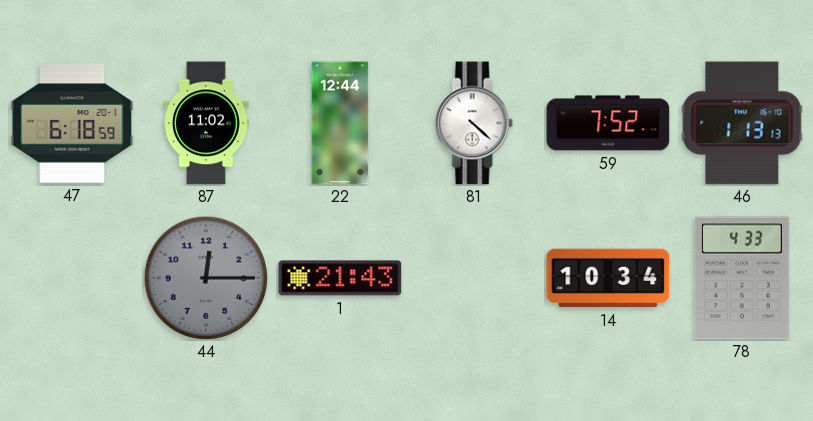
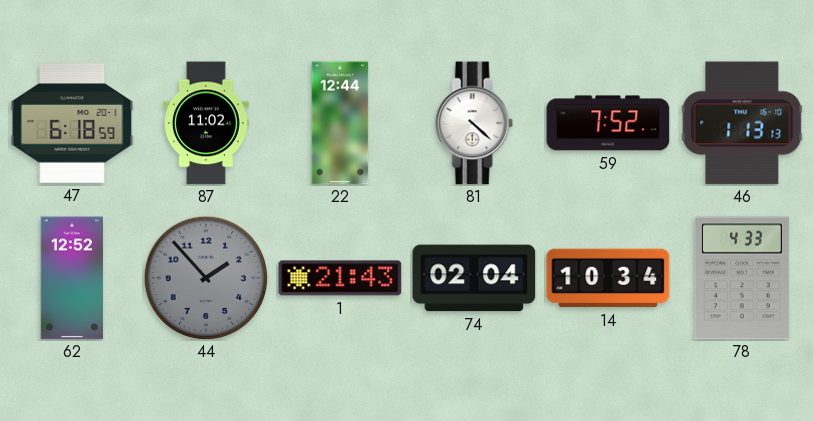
62: none -> 12:52 (72, 278)
44: 12:15 -> 1:53 (205, 277)
74: none -> 02:04 (474, 278)
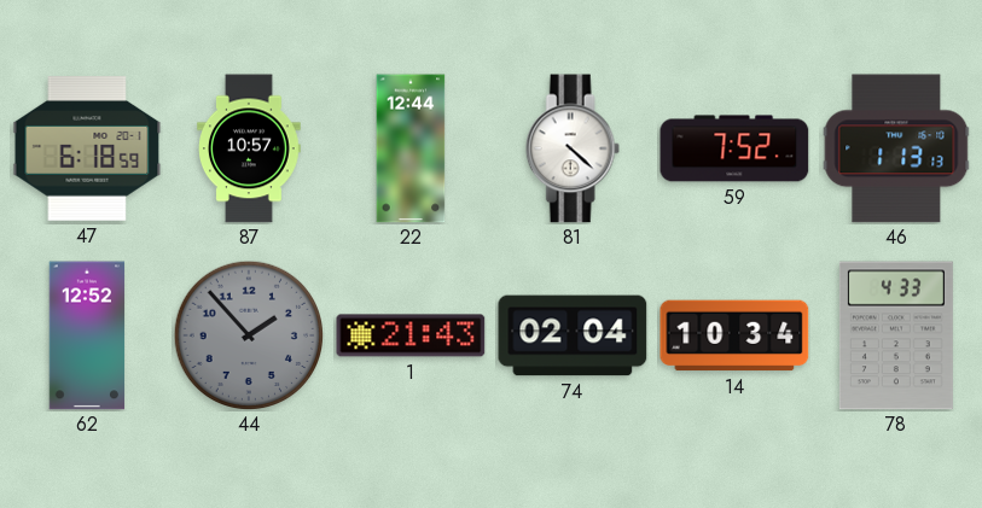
87: 11:02 -> 10:57 (250, 148)
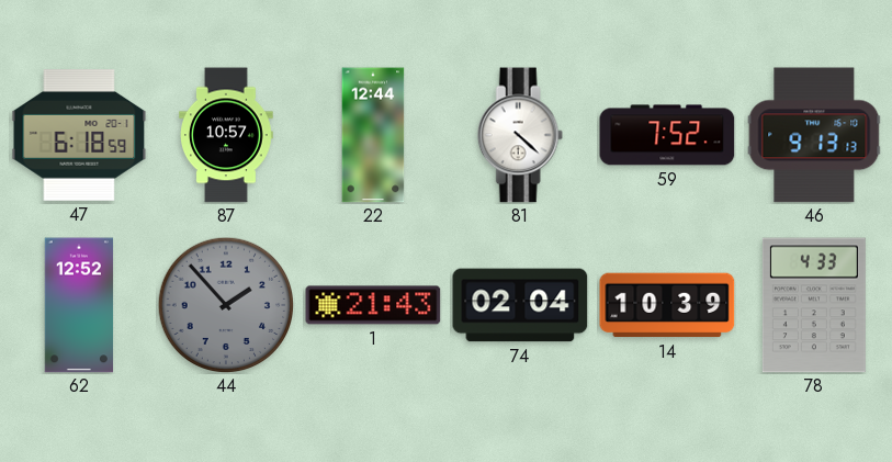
46: 1:13 -> 9:13 (814, 135)
14: 10:34 -> 10:39 (667, 305)
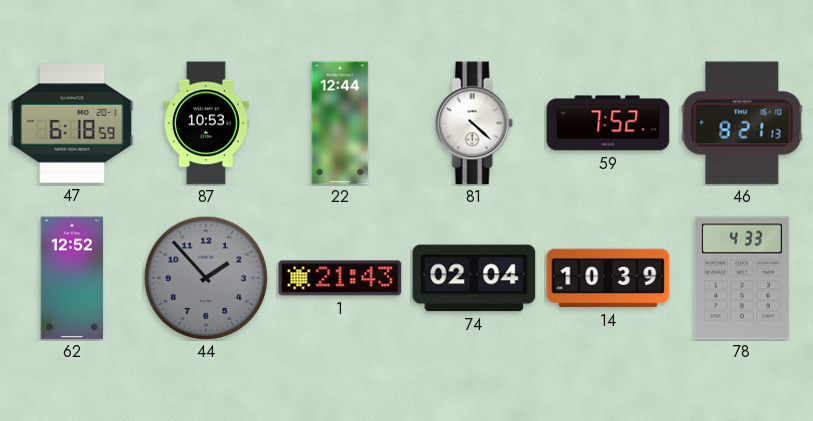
87: 10:57 -> 10:53 (207, 123)
46: 9:13 -> 8:21 (742, 123)
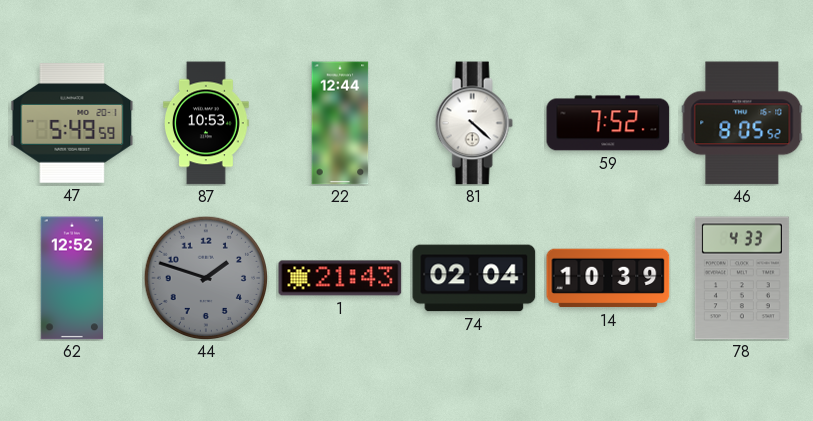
47: 6:18 -> 5:49 (72, 123)
46: 8:21 -> 8:05 (742, 123)
44: 1:53 -> 1:48 (205, 277)
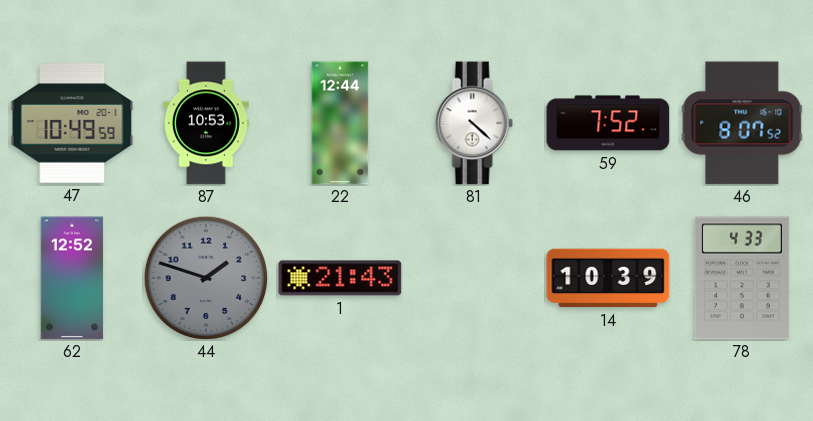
47: 5:49 -> 10:49 (72, 123)
46: 8:05 -> 8:07 (742, 123)
74: 02:04 -> none (474, 278)
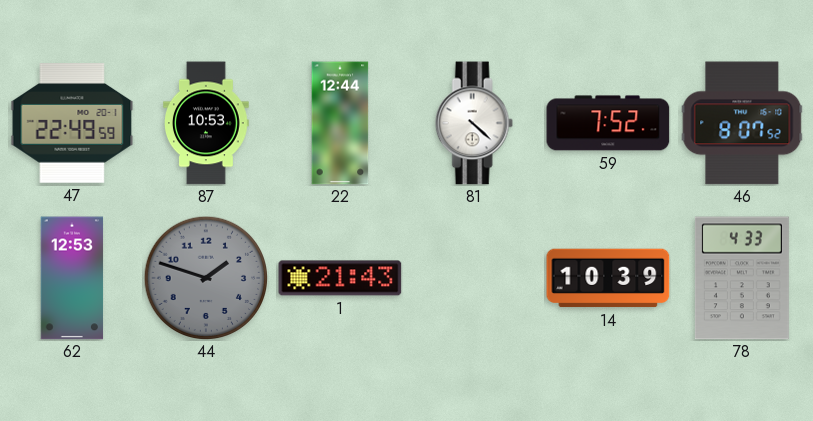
47: 10:49 -> 22:49 (72, 123)
62: 12:52 -> 12:53 (72, 278)
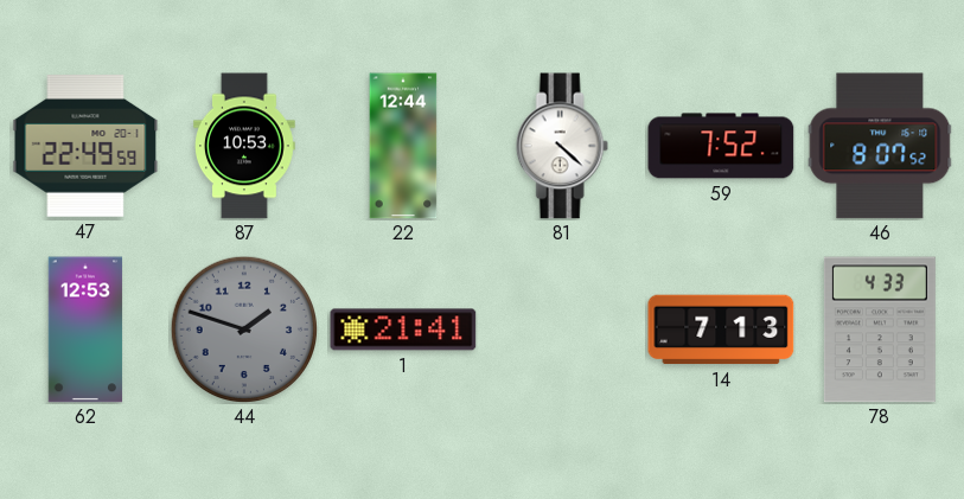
1: 21:43 -> 21:41 (403, 330)
14: 10:39 -> 7:13 (721, 330)
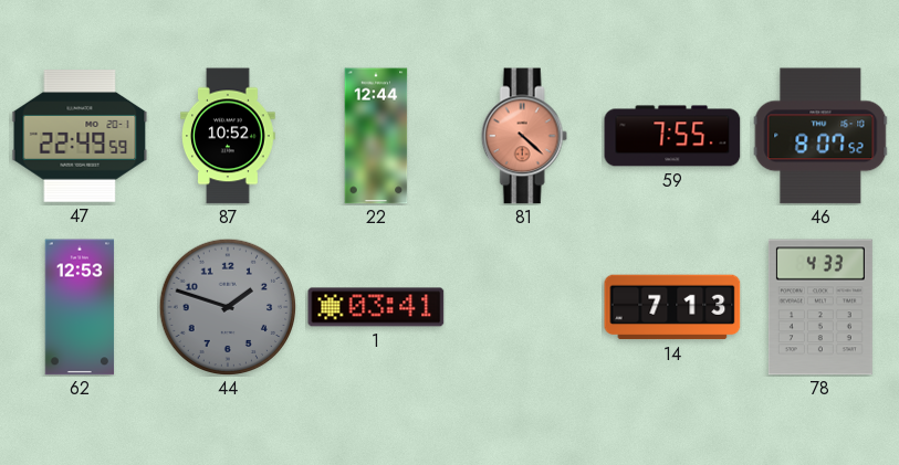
87: 10:53 -> 10:52 (229, 136)
81 dial: white -> salmon (524, 136)
59: 7:52 -> 7:55 (672, 136)
1: 21:41 -> 03:41 (376, 307)
